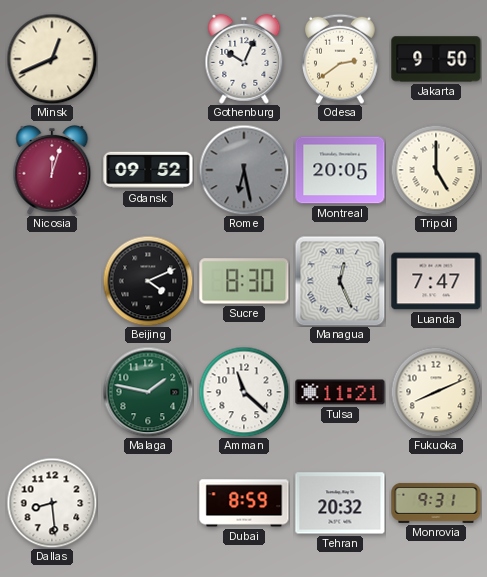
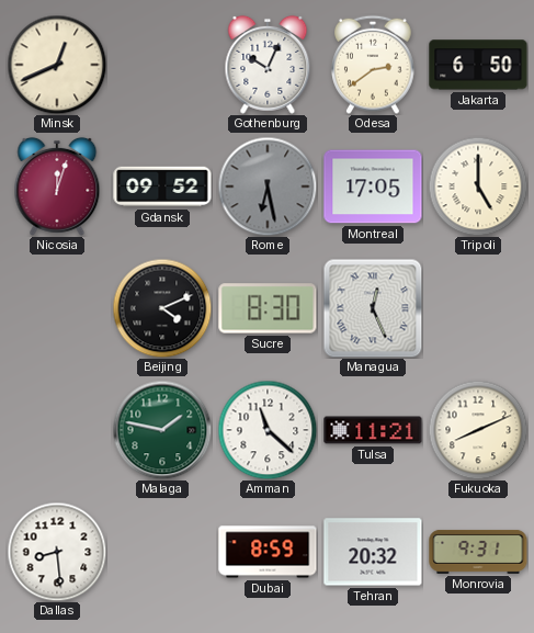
Jakarta: 9:50 -> 6:50 (478, 65)
Montreal: 20:05 -> 17:05 (373, 186)
Luanda: 7:47 -> none (436, 281)
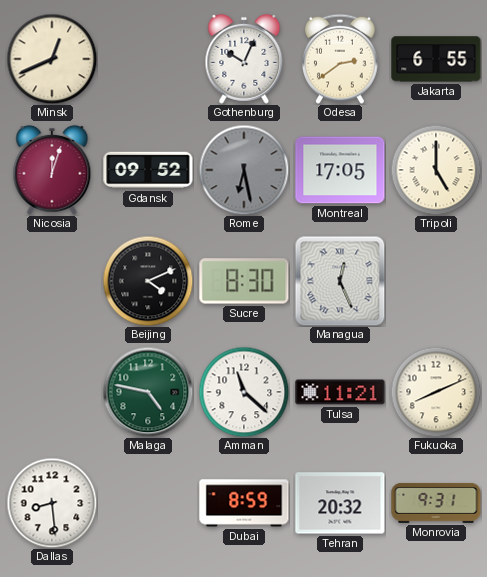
Jakarta: 6:50 -> 6:55 (436, 59)
Malaga: 1:47 -> 4:47 (148, 392)
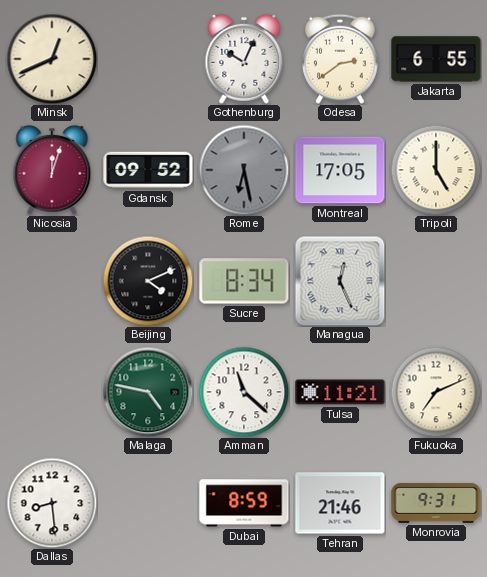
Sucre: 8:30 -> 8:34 (244, 281)
Fukuoka: 8:11 -> 7:11 (436, 392)
Tehran: 20:32 -> 21:46 (340, 503)
